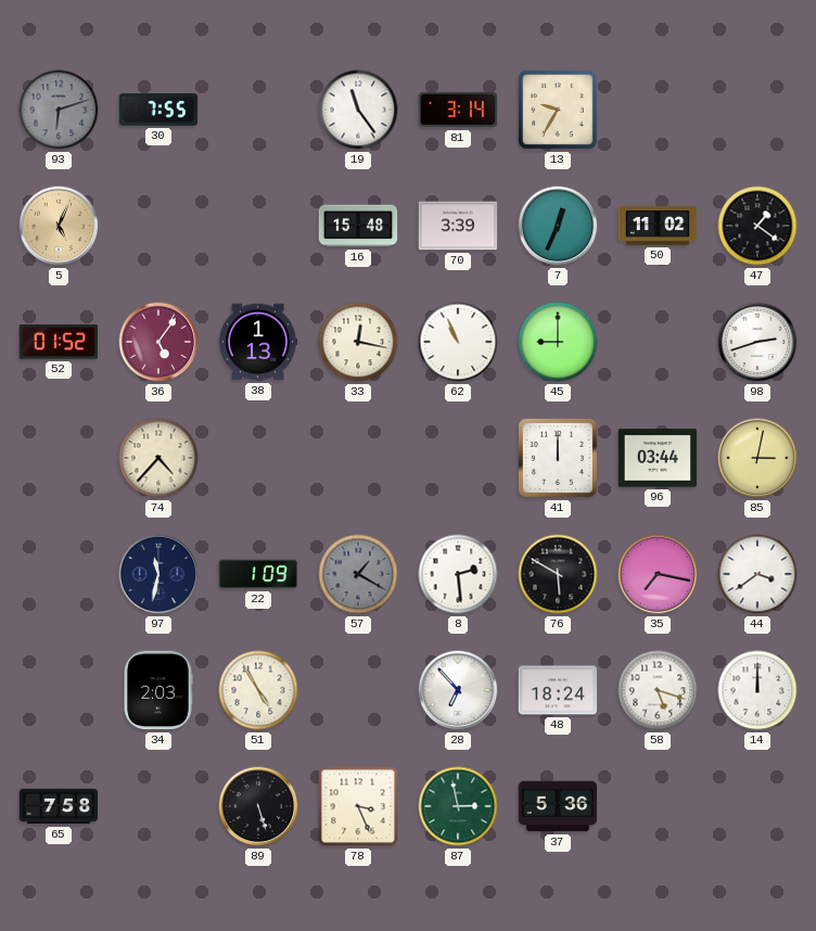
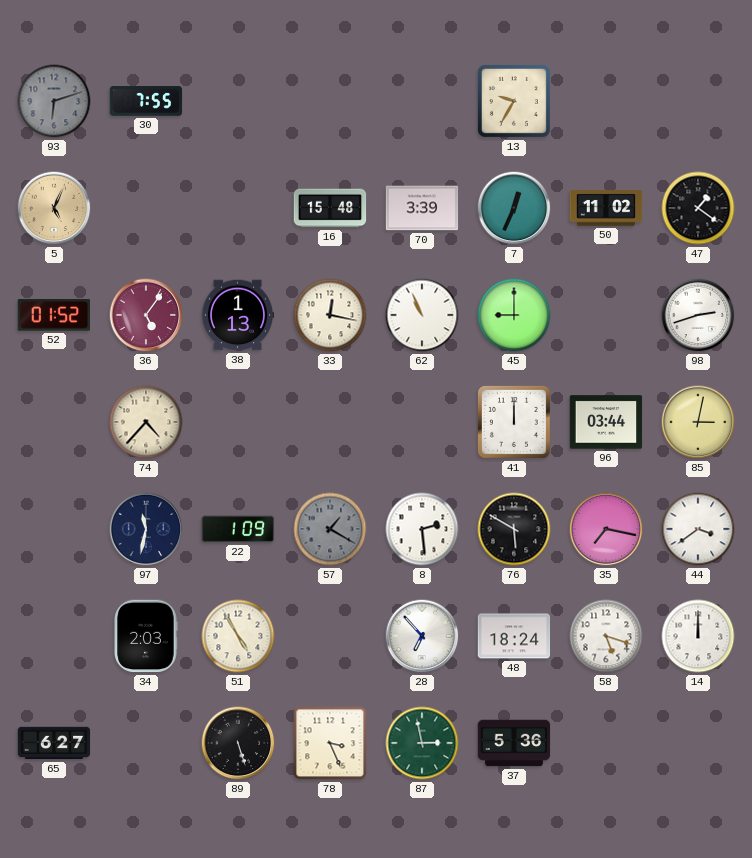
19: 11:24 -> none (358, 110)
81: 3:14 -> none (458, 110)
65: 7:58 -> 6:27 (54, 743)
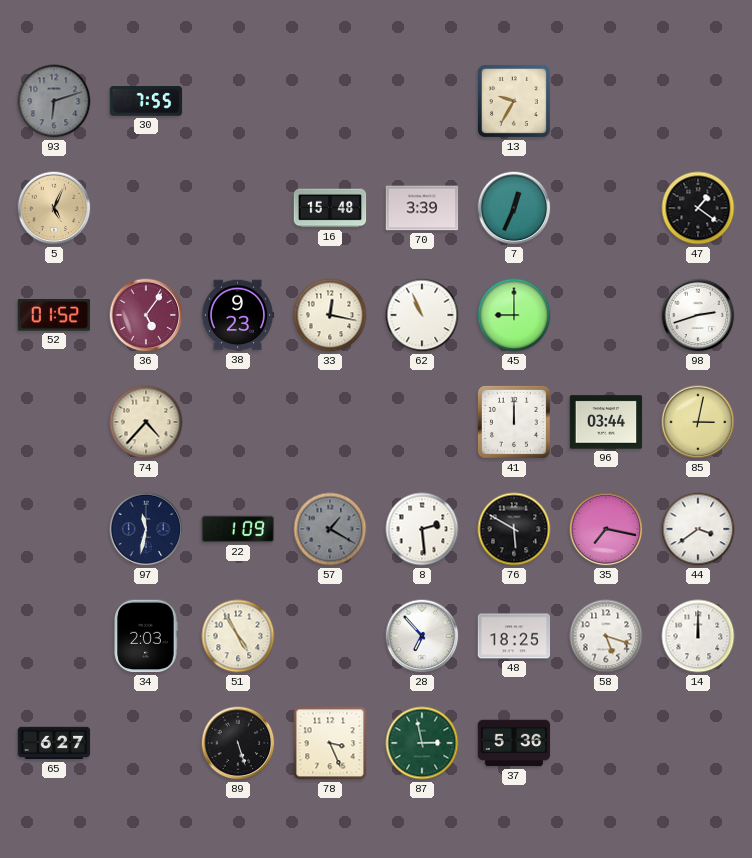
50: 11:02 -> none (606, 208)
38: 1:13 -> 9:23 (238, 315)
48: 18:24 -> 18:25 (514, 636)
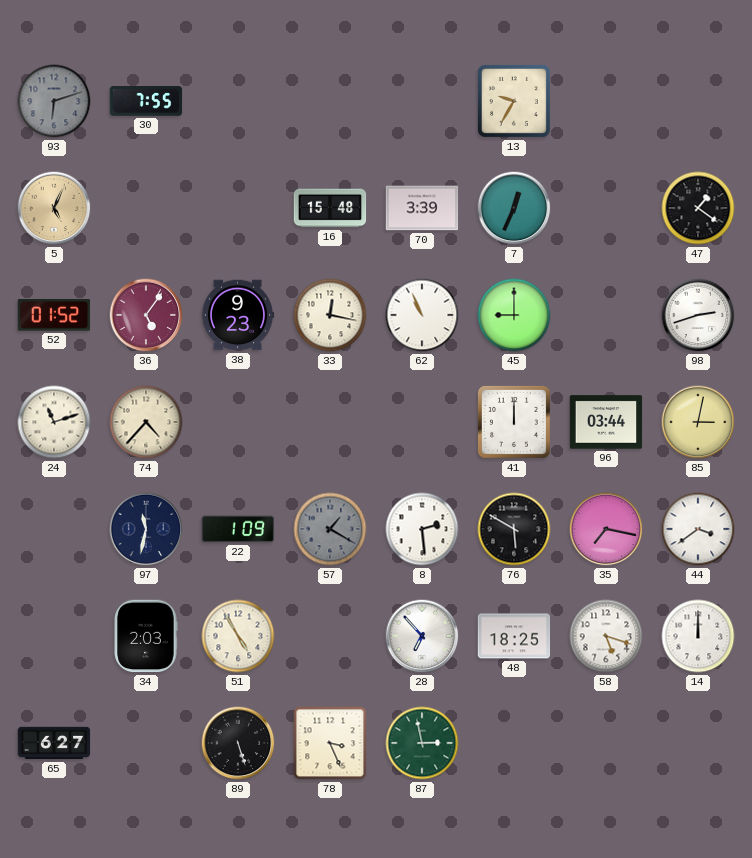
24: none -> 11:12 (54, 422)
37: 5:36 -> none (514, 743)
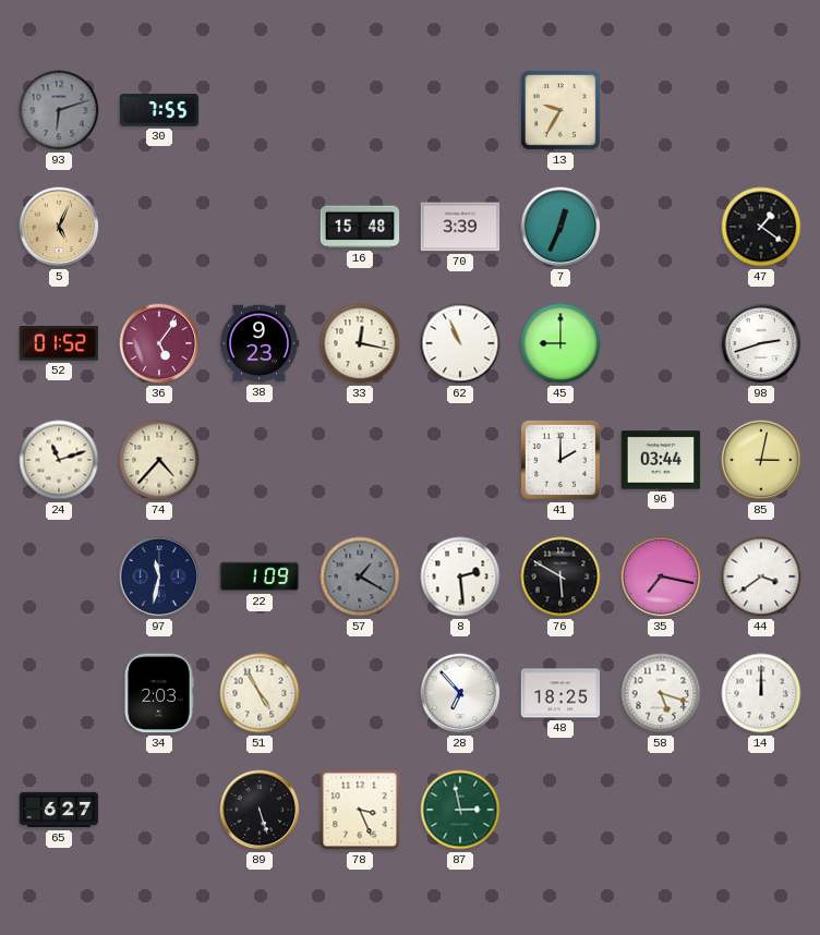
41: 12:00 -> 2:00 (560, 460)
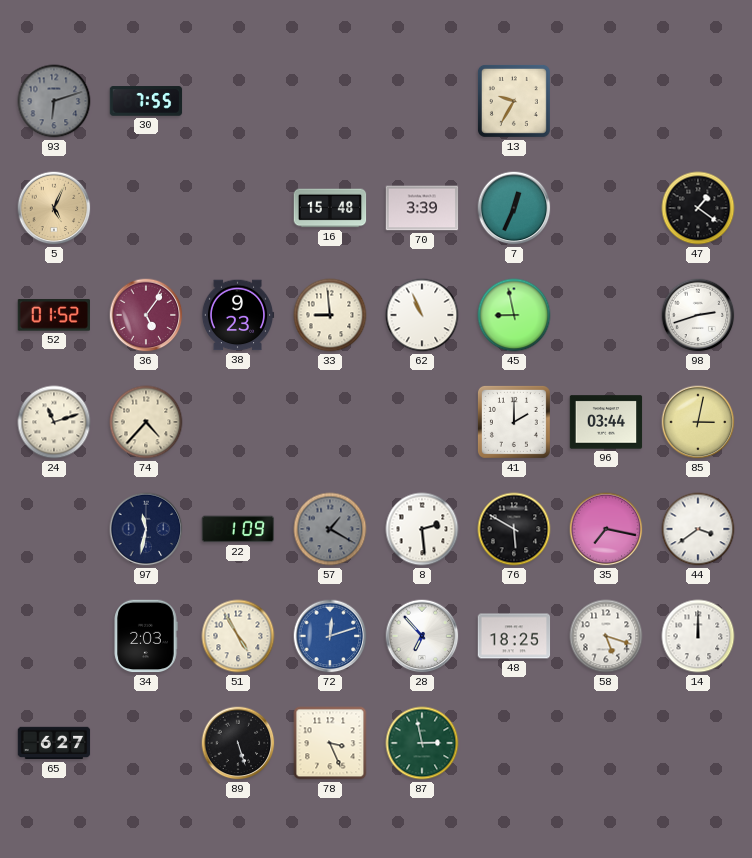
33: 12:17 -> 8:59 (330, 315)
45: 9:00 -> 8:58 (514, 315)
72: none -> 12:12 (330, 636)
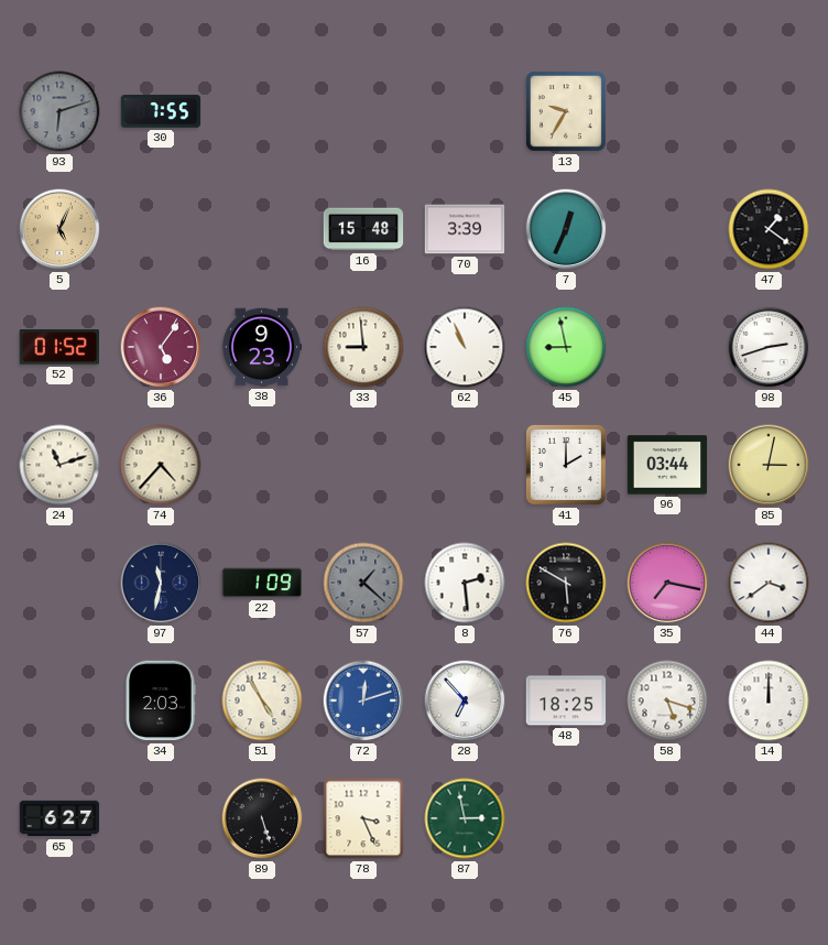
57: 1:20 -> 1:22 (363, 583)
